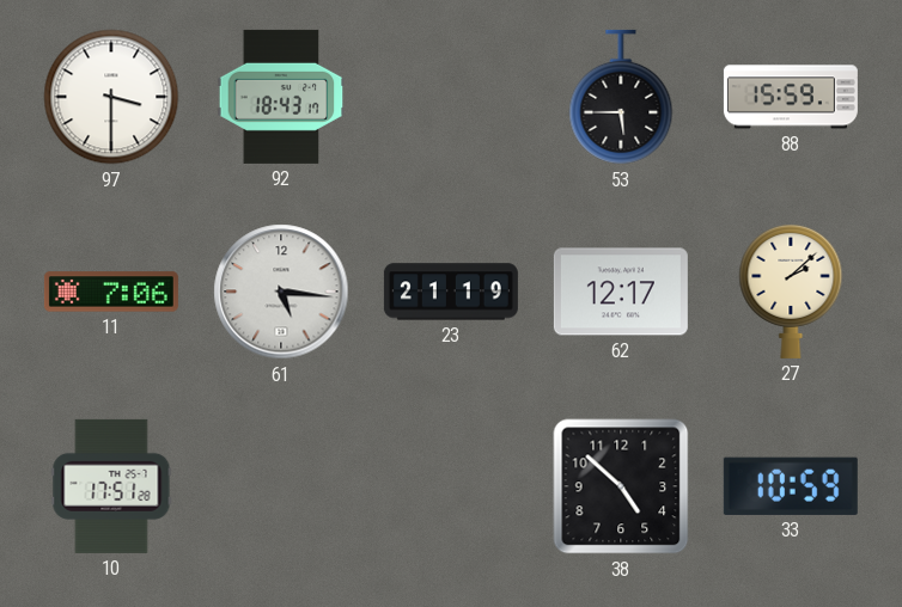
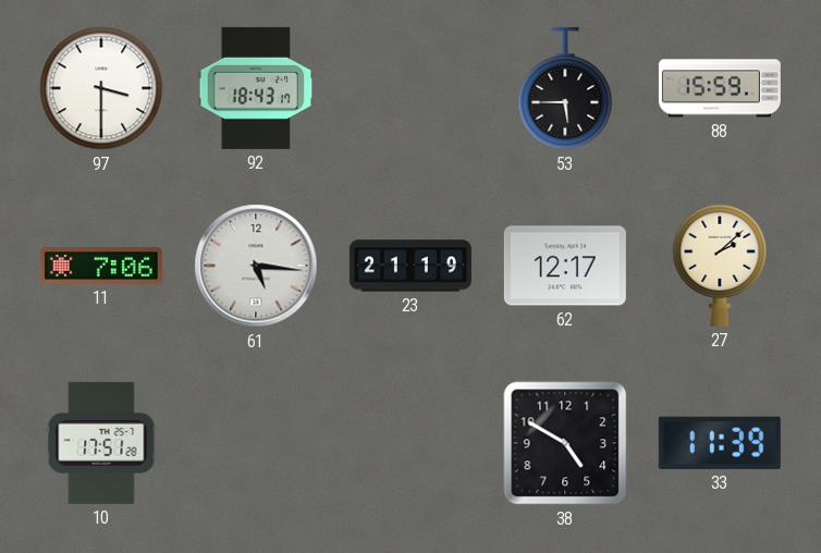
38: 4:52 -> 4:50 (565, 443)
33: 10:59 -> 11:39 (720, 443)
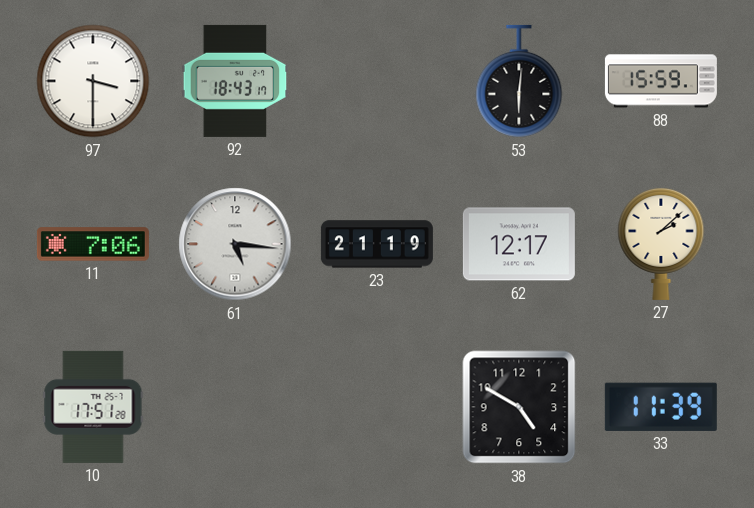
53: 5:45 -> 6:01 (519, 81)
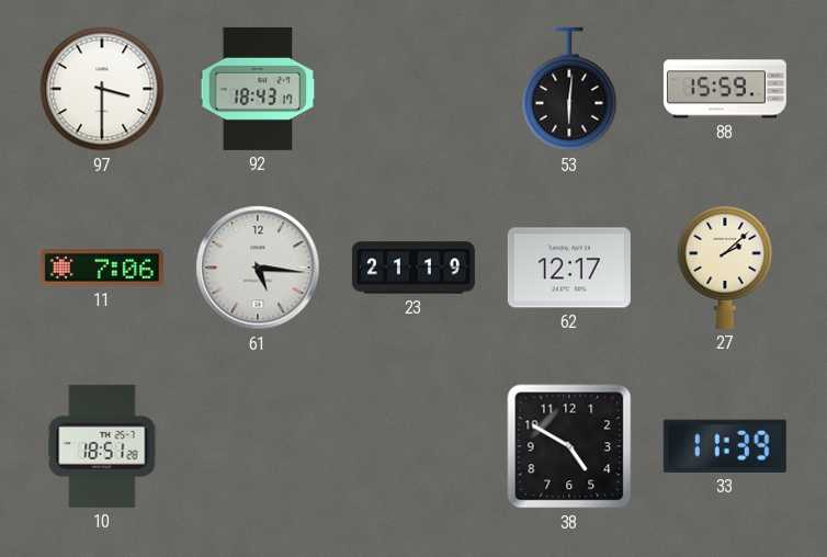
10: 17:51 -> 18:51 (102, 446)
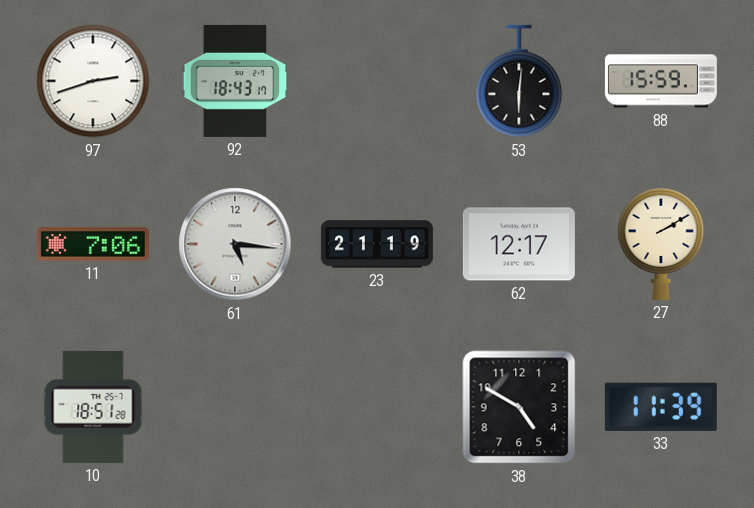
97: 3:30 -> 2:42 (93, 81)
27: 2:08 -> 2:10 (661, 243)
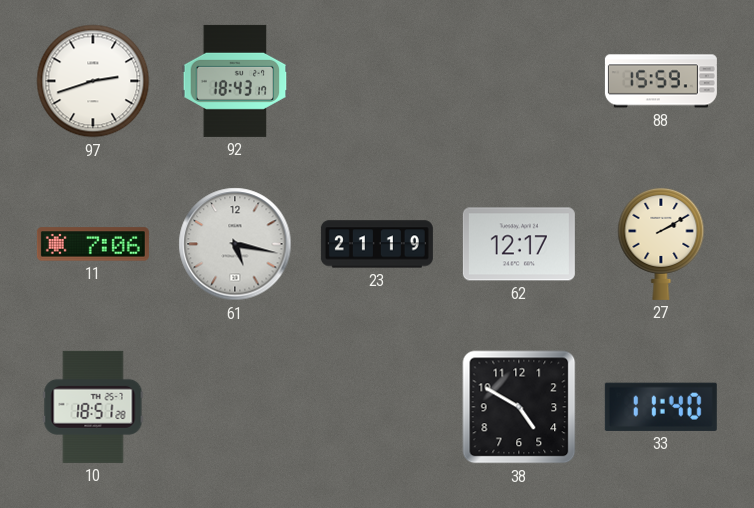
53: 6:01 -> none (519, 81)
61: 5:16 -> 5:17 (235, 244)
33: 11:39 -> 11:40 (661, 407)
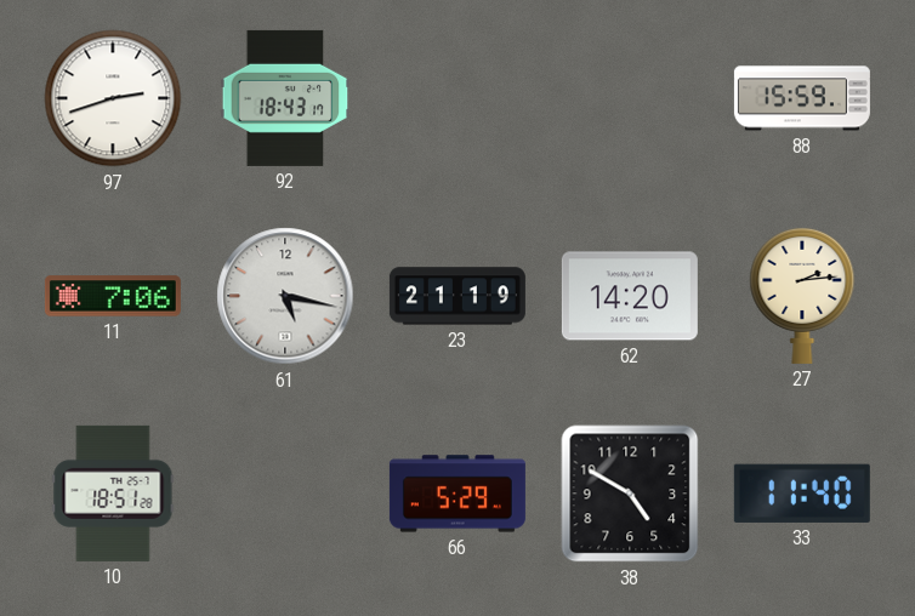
62: 12:17 -> 14:20 (630, 296)
27: 2:10 -> 2:14 (802, 295)
66: none -> 5:29 (457, 494)
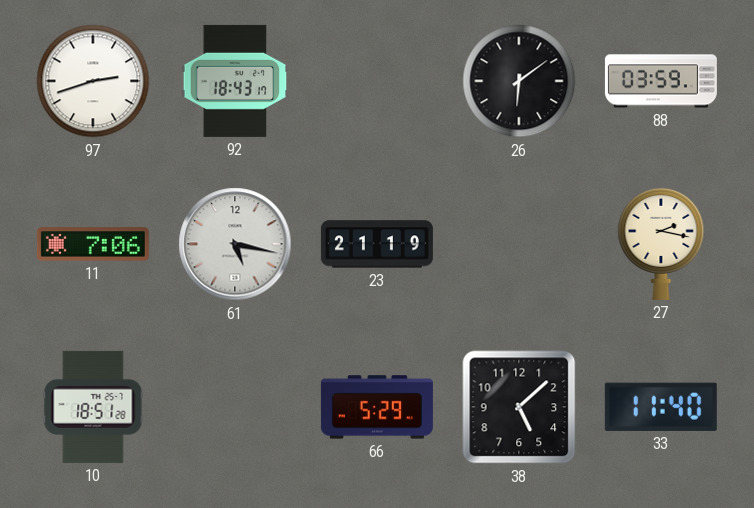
26: none -> 6:09 (519, 81)
88: 15:59 -> 03:59 (661, 81)
62: 14:20 -> none (630, 296)
27: 2:14 -> 2:17 (661, 243)
38: 4:50 -> 5:08 (519, 407)
